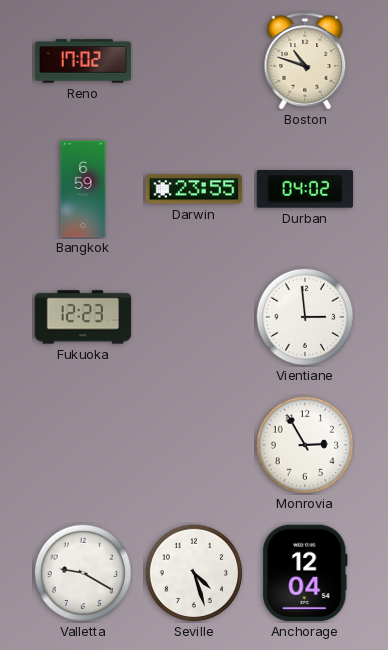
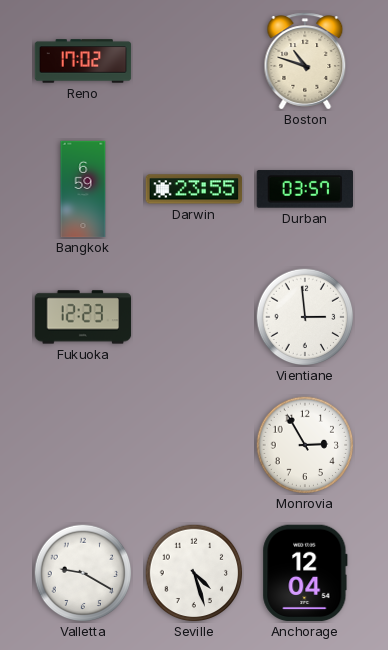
Durban: 04:02 -> 03:57 (304, 189)
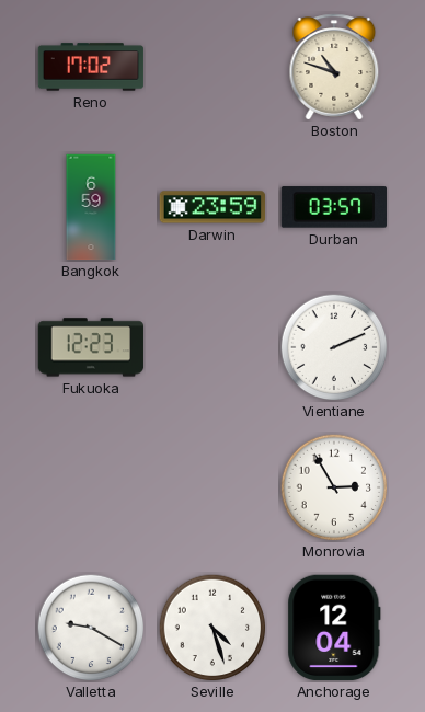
Darwin: 23:55 -> 23:59 (213, 207)
Vientiane: 2:59 -> 2:11 (334, 347)
